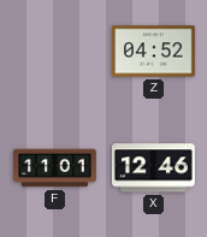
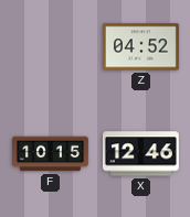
F: 11:01 -> 10:15 (51, 154)
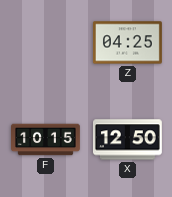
Z: 04:52 -> 04:25 (127, 43)
X: 12:46 -> 12:50 (127, 140)
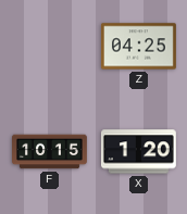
X: 12:50 -> 1:20 (138, 152)
